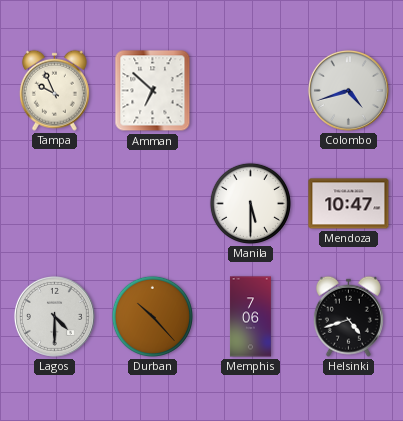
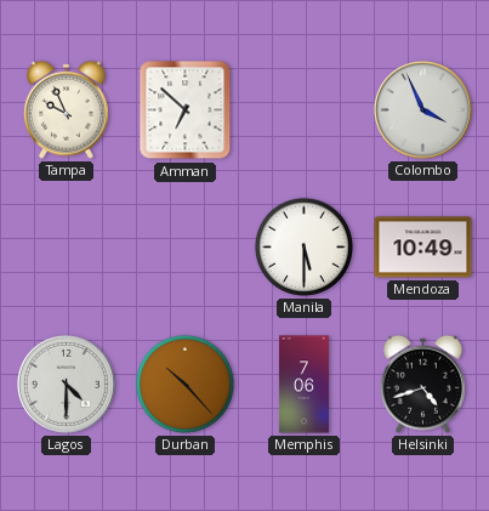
Colombo: 4:42 -> 3:56 (422, 109)
Mendoza: 10:47 -> 10:49 (423, 248)
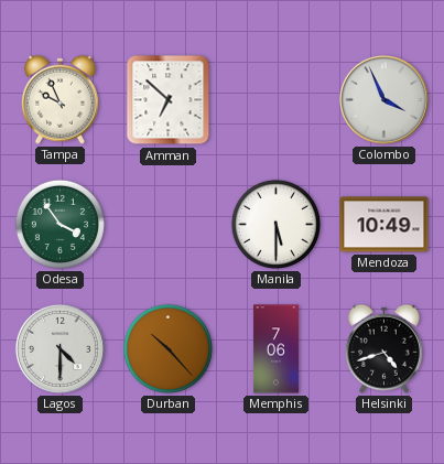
Odesa: none -> 3:54 (59, 224)
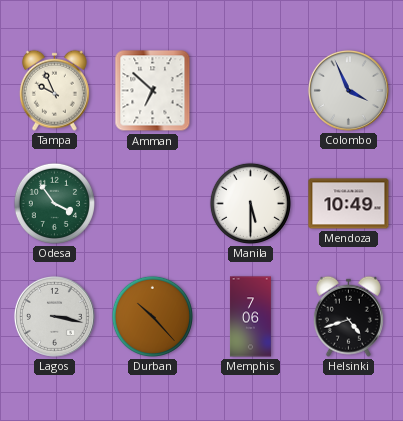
Lagos: 4:30 -> 3:17 (54, 316)
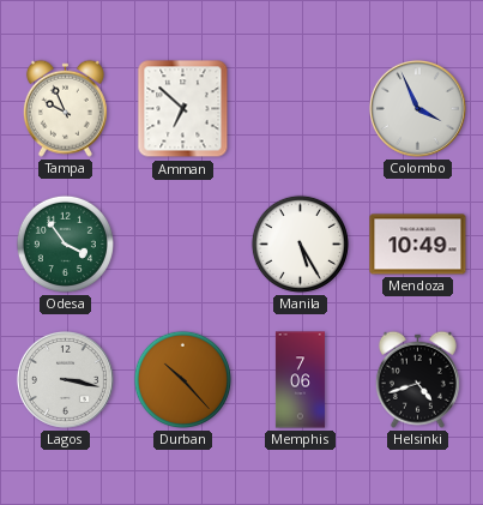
Manila: 5:30 -> 5:25 (300, 244)
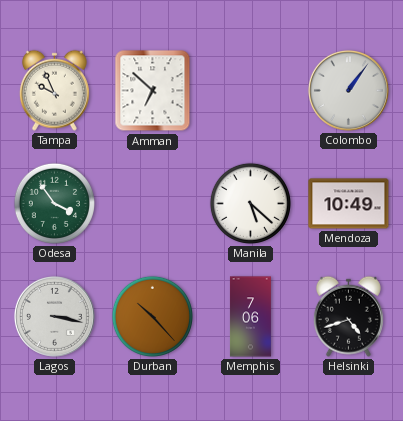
Colombo: 3:56 -> 1:06 (348, 90)
Manila: 5:25 -> 5:22 (250, 203)
